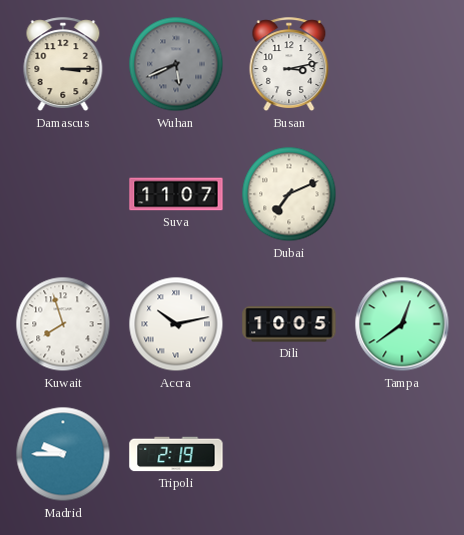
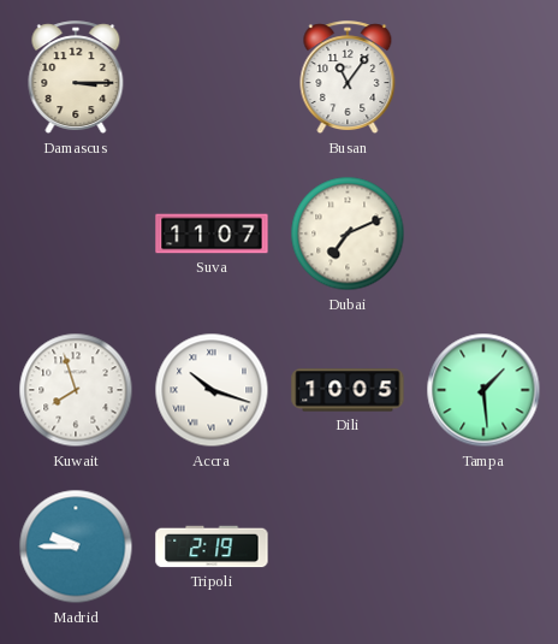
Wuhan: 5:41 -> none (176, 64)
Busan: 3:13 -> 11:06 (348, 78)
Accra: 10:13 -> 10:18 (212, 390)
Tampa: 12:39 -> 1:29 (483, 390)
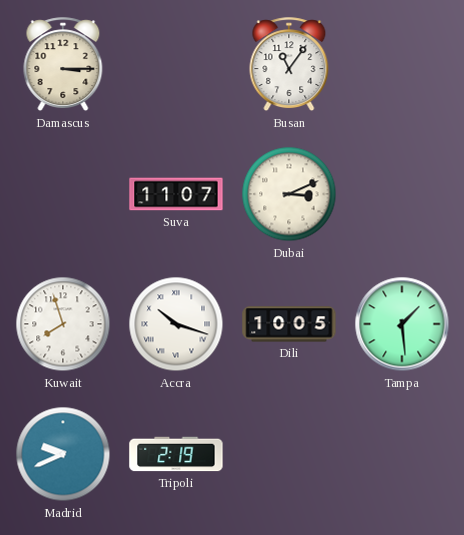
Dubai: 7:11 -> 3:11 (289, 194)
Madrid: 9:45 -> 9:41 (63, 454)
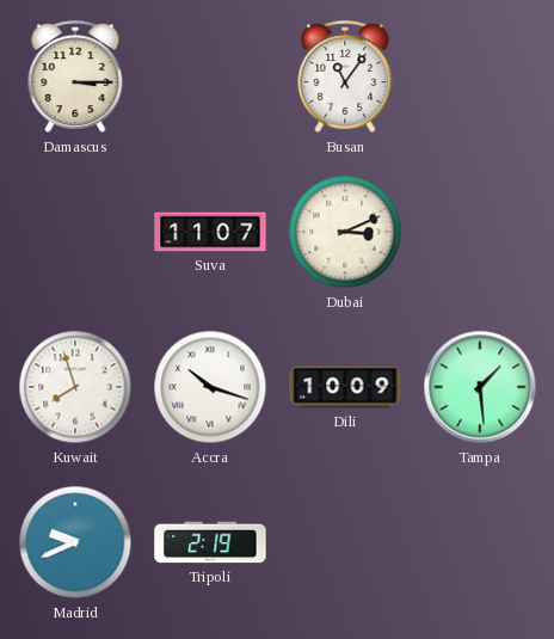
Dili: 10:05 -> 10:09 (345, 387)
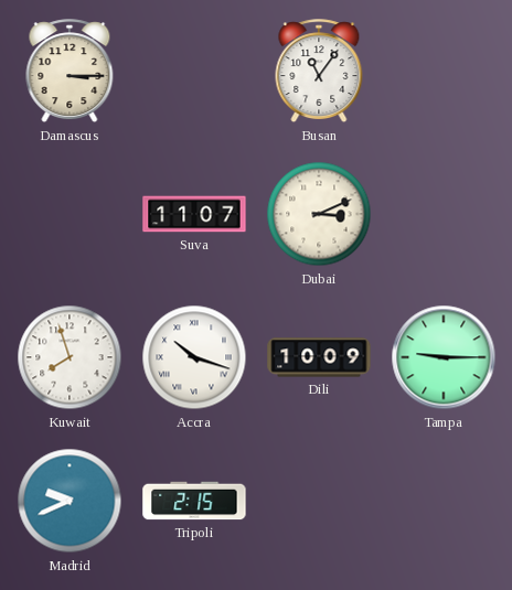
Tampa: 1:29 -> 9:15 (444, 357)
Tripoli: 2:19 -> 2:15 (194, 501)
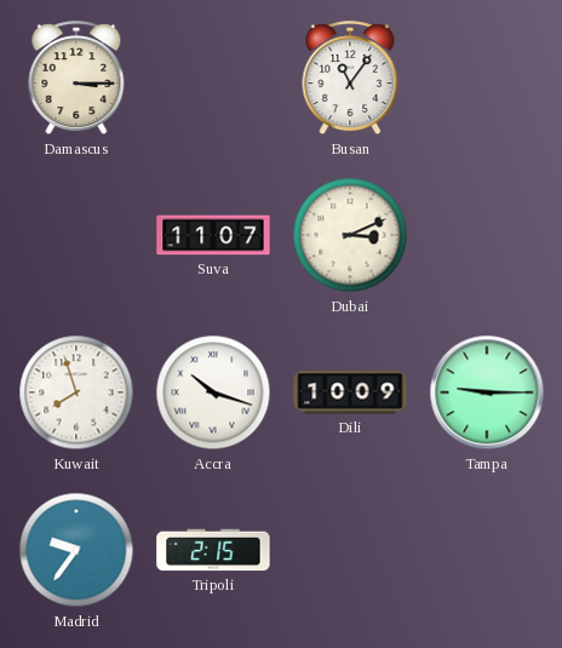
Madrid: 9:41 -> 9:36 (76, 550)
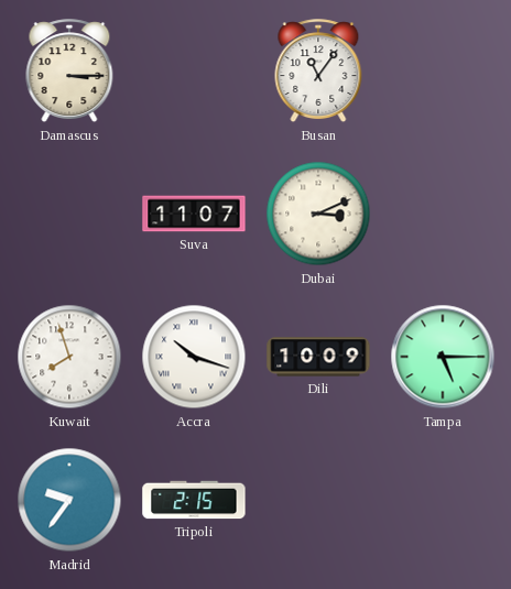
Tampa: 9:15 -> 5:15 (443, 357)
